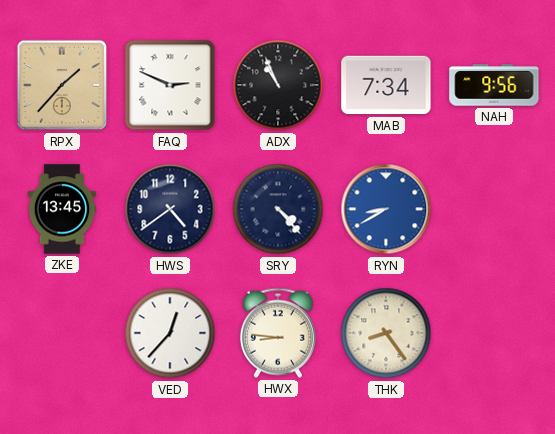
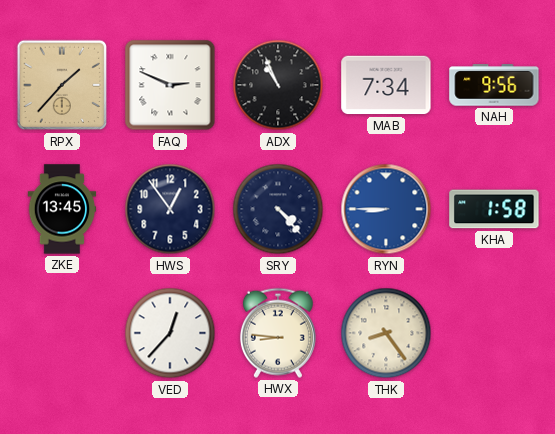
HWS: 4:39 -> 12:54 (170, 209)
RYN: 8:40 -> 8:45 (386, 209)
KHA: none -> 1:58 (494, 209)
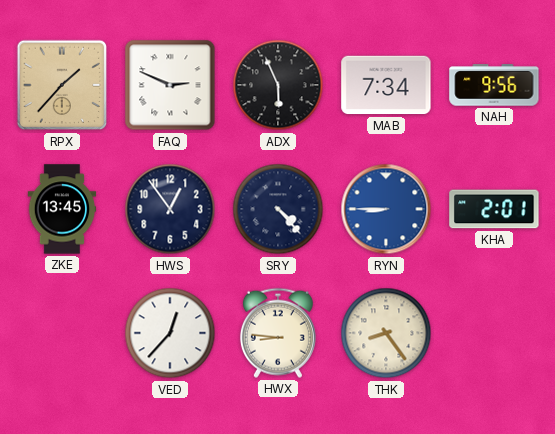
ADX: 10:56 -> 5:56 (278, 85)
KHA: 1:58 -> 2:01 (494, 209)
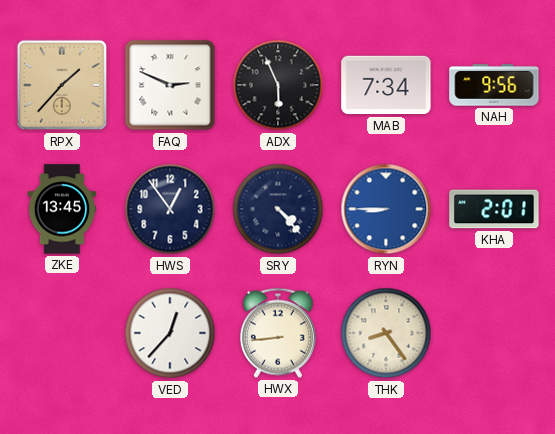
HWX: 8:46 -> 8:44 (278, 333)
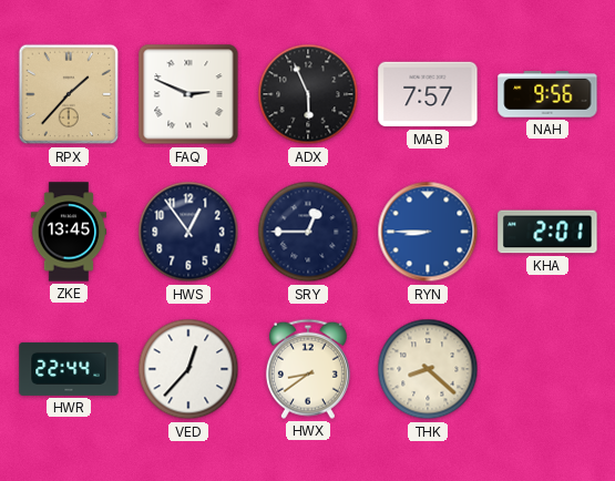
MAB: 7:34 -> 7:57 (428, 94)
SRY: 4:23 -> 12:45 (308, 232)
HWR: none -> 22:44 (69, 369)
HWX: 8:44 -> 8:39 (308, 369)
THK: 8:24 -> 8:22 (428, 369)
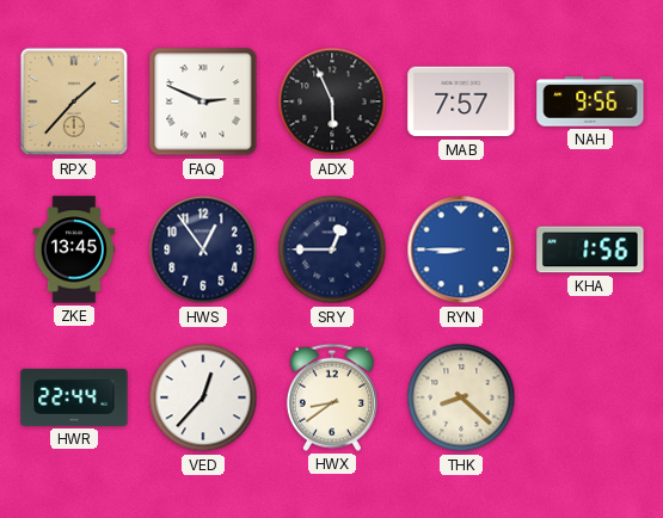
KHA: 2:01 -> 1:56 (590, 249)
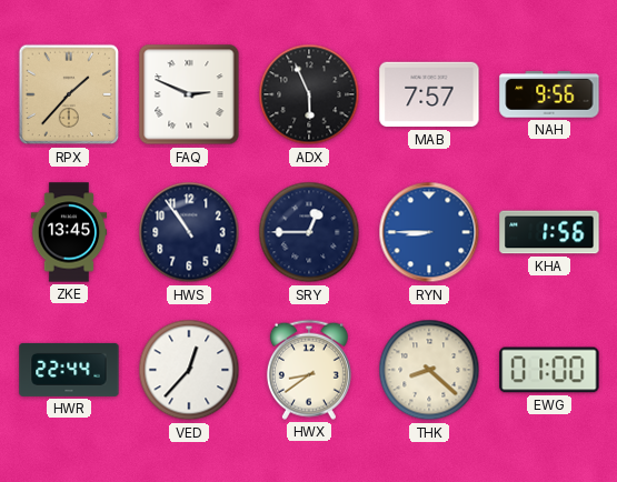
HWS: 12:54 -> 10:54 (189, 232)
EWG: none -> 01:00 (549, 370)
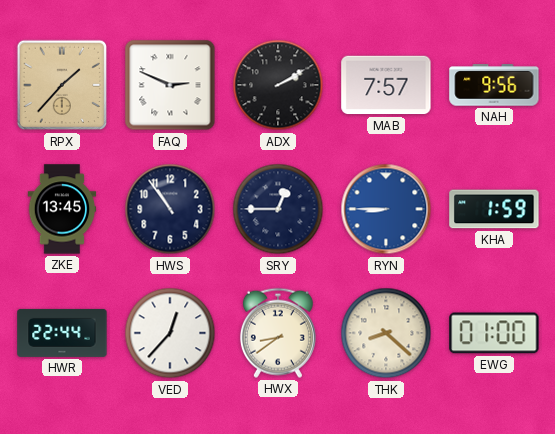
ADX: 5:56 -> 2:10 (278, 85)
KHA: 1:56 -> 1:59 (494, 209)
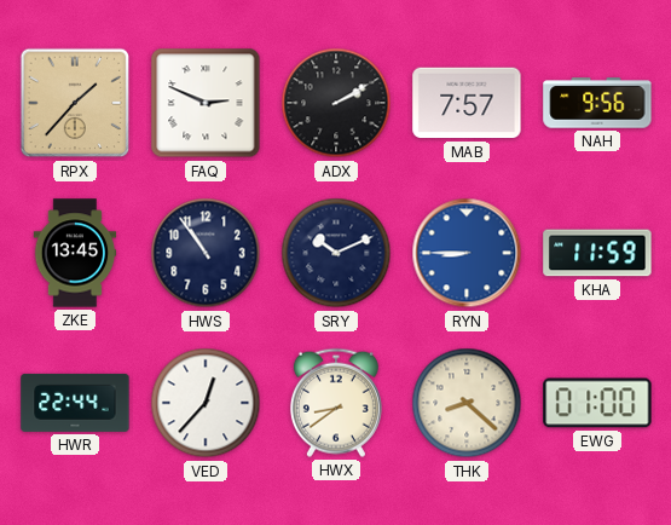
SRY: 12:45 -> 10:11 (336, 253)
KHA: 1:59 -> 11:59 (597, 253)
